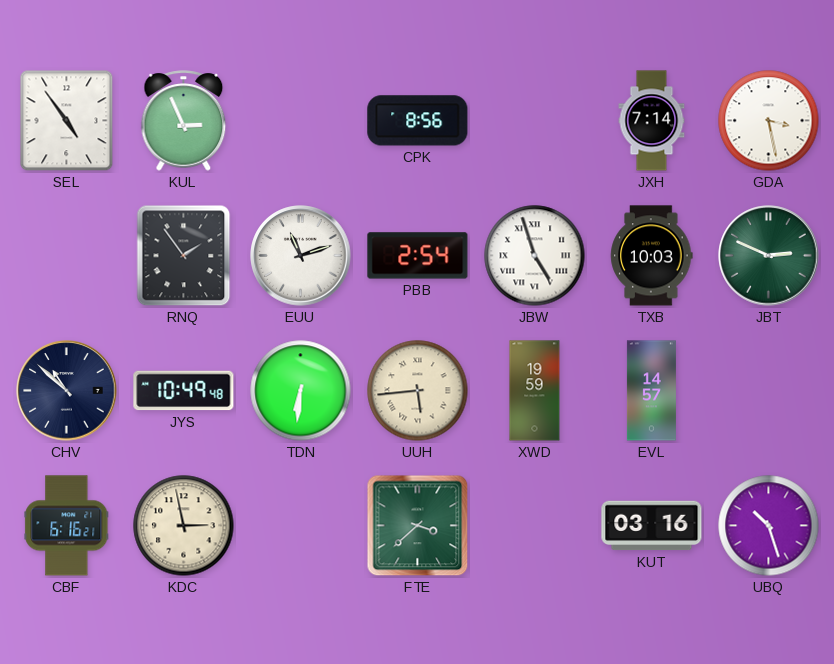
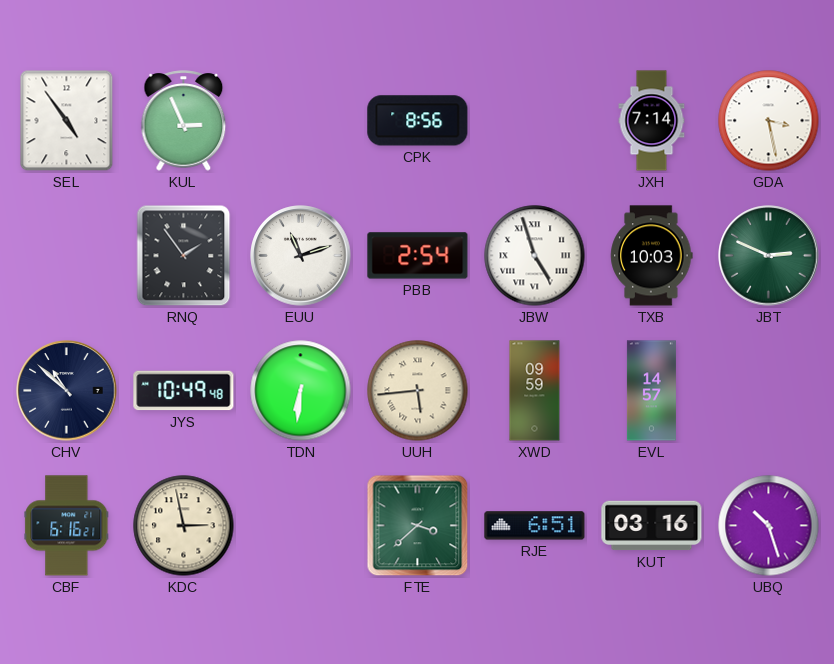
XWD: 19:59 -> 09:59 (535, 391)
RJE: none -> 6:51 (535, 526)
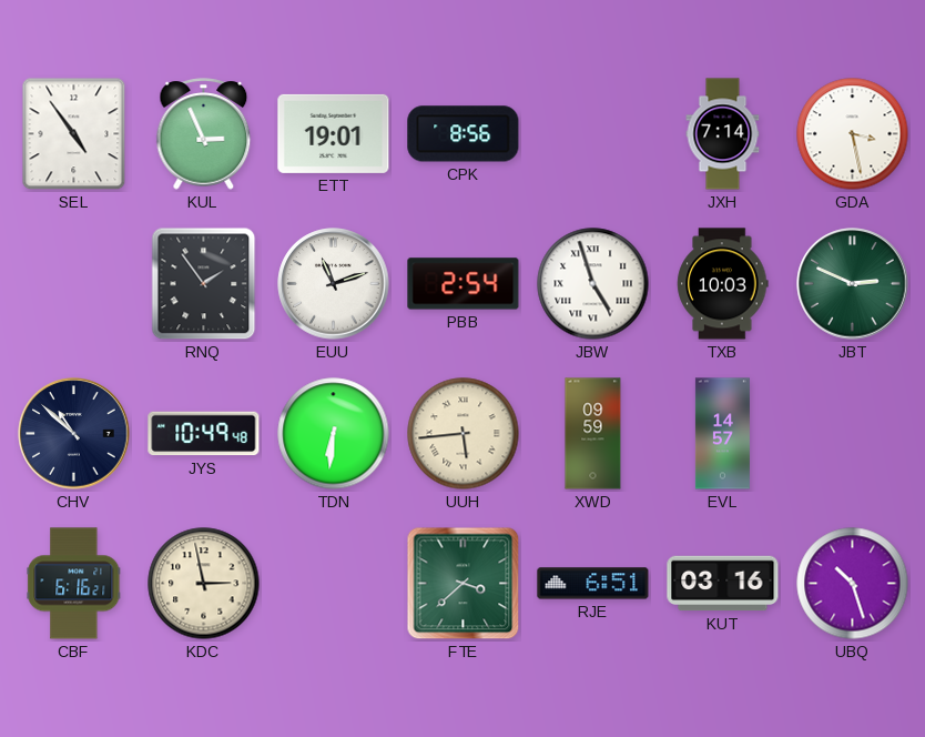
ETT: none -> 19:01 (334, 133)
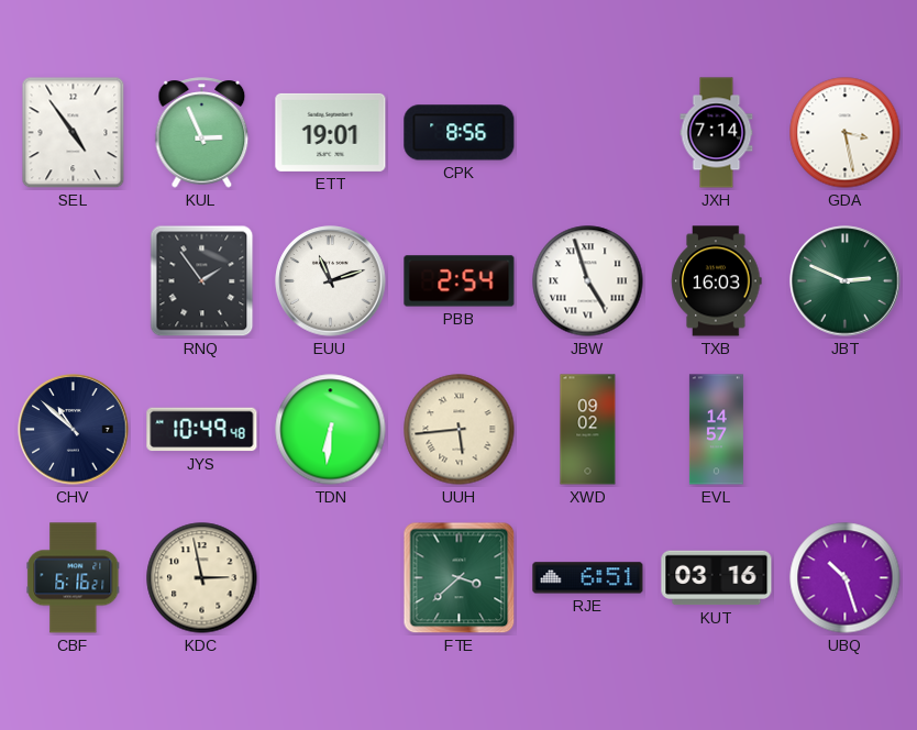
TXB: 10:03 -> 16:03 (717, 281)
XWD: 09:59 -> 09:02 (588, 430)
